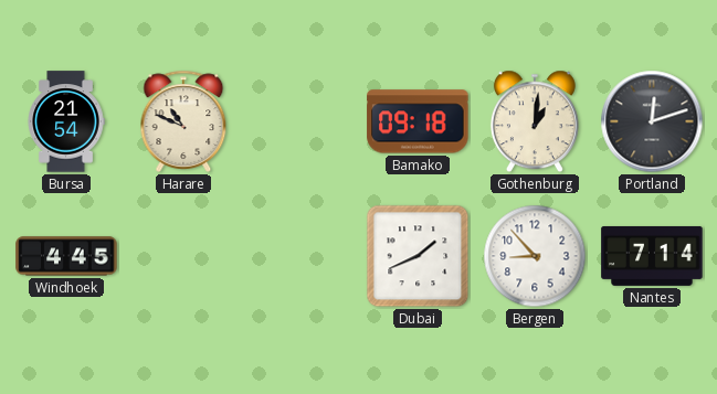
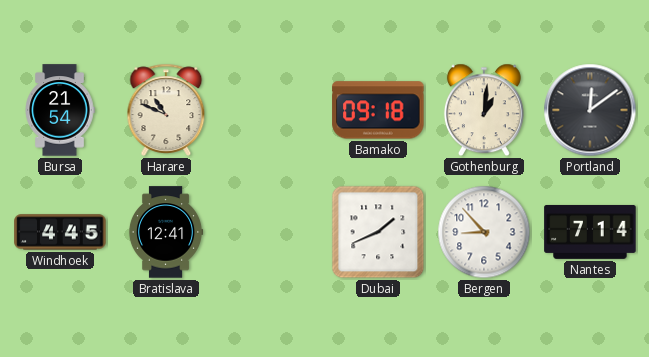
Portland: 12:12 -> 12:09 (590, 110)
Bratislava: none -> 12:41 (166, 232)
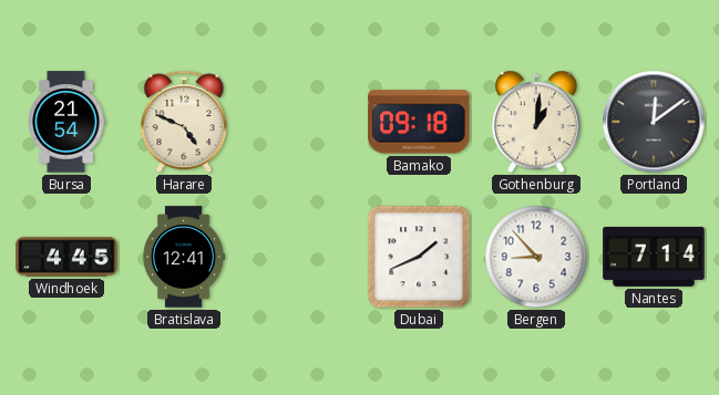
Harare: 10:49 -> 4:49 (184, 122)
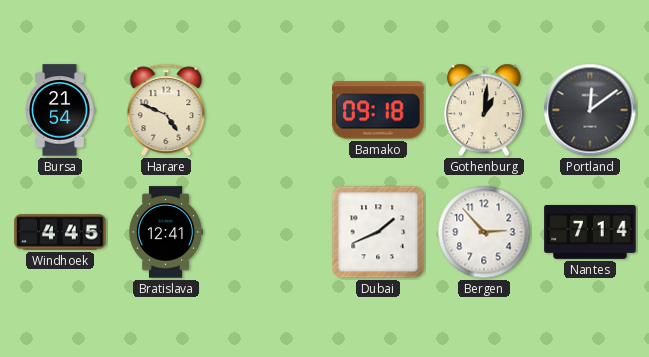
Bergen: 8:53 -> 2:53 (484, 232)
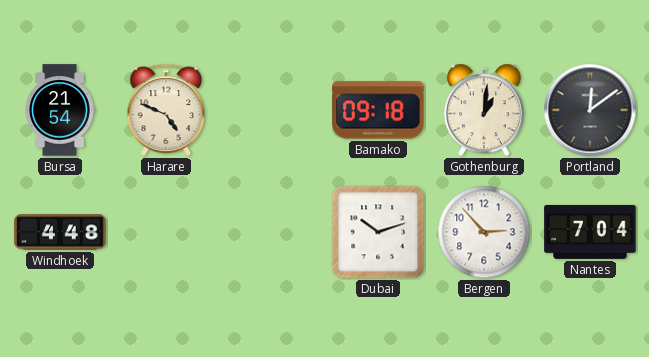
Windhoek: 4:45 -> 4:48 (60, 232)
Bratislava: 12:41 -> none (166, 232)
Dubai: 1:41 -> 10:12 (378, 232)
Nantes: 7:14 -> 7:04 (590, 232)
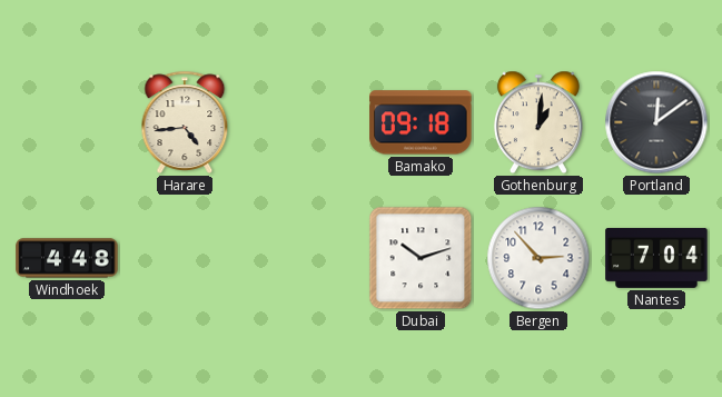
Bursa: 21:54 -> none (60, 110)
Harare: 4:49 -> 4:44 (185, 122)
